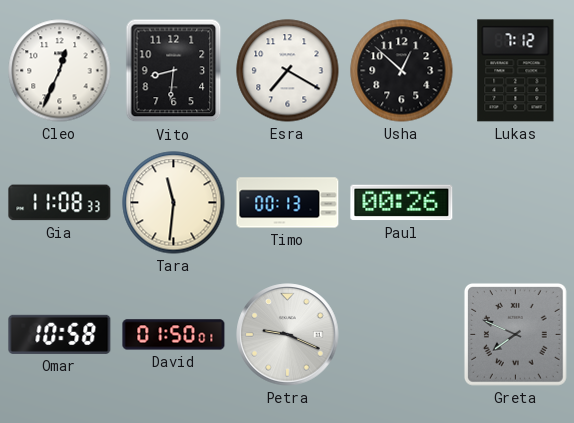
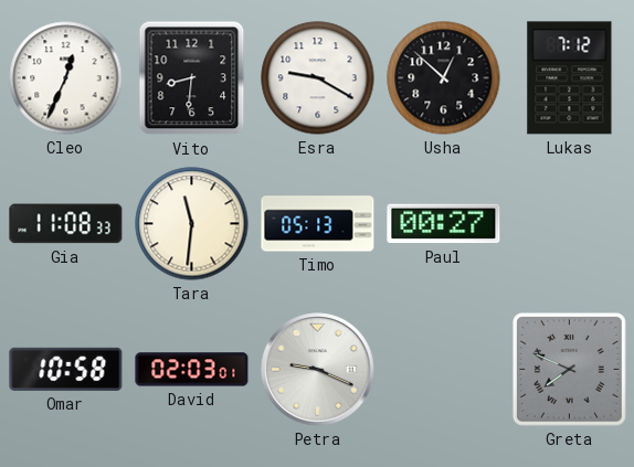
Esra: 7:20 -> 9:20 (318, 78)
Timo: 00:13 -> 05:13 (318, 224)
Paul: 00:26 -> 00:27 (444, 224)
David: 01:50 -> 02:03 (192, 370)
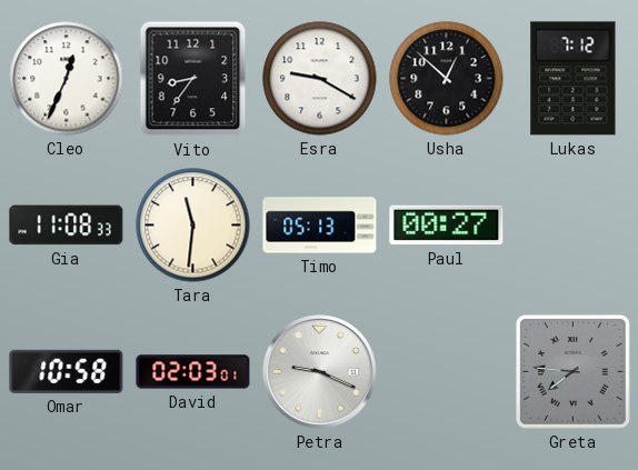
Vito: 8:31 -> 8:36 (193, 79)
Greta: 7:49 -> 7:46 (572, 371)
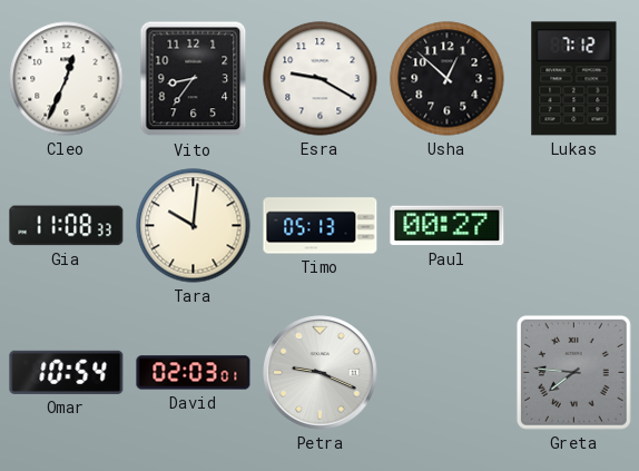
Tara: 11:31 -> 10:01 (194, 226)
Omar: 10:58 -> 10:54 (67, 372)
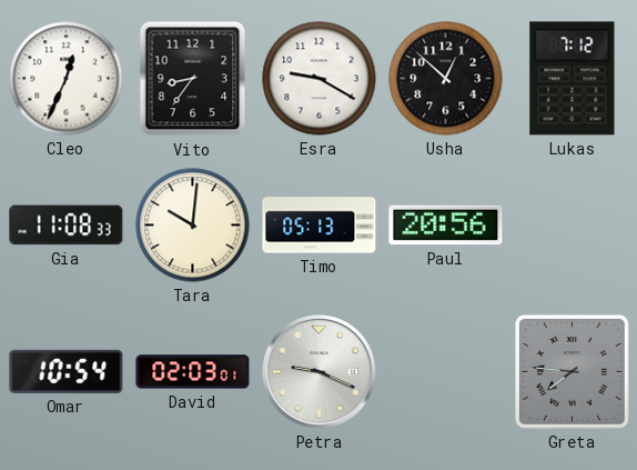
Paul: 00:27 -> 20:56 (446, 226)
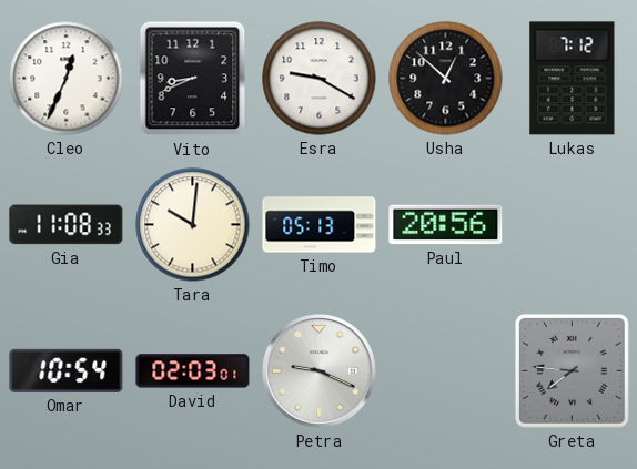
Vito: 8:36 -> 8:41 (193, 79)
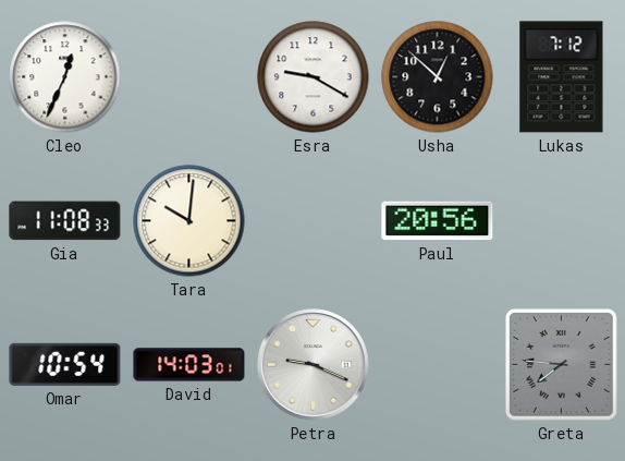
Vito: 8:41 -> none (193, 79)
Timo: 05:13 -> none (320, 225)
David: 02:03 -> 14:03 (189, 365)
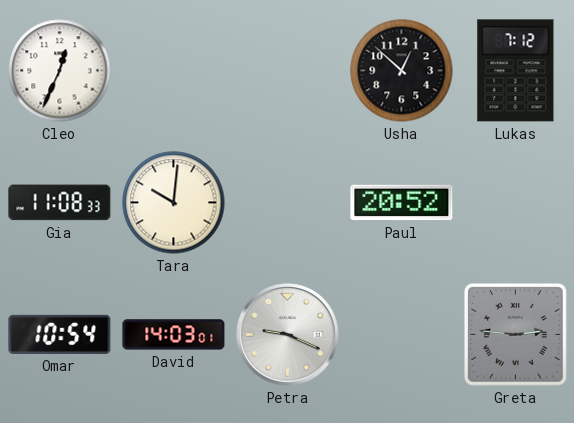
Esra: 9:20 -> none (314, 77)
Paul: 20:56 -> 20:52 (402, 203)
Greta: 7:46 -> 2:46 (515, 334)
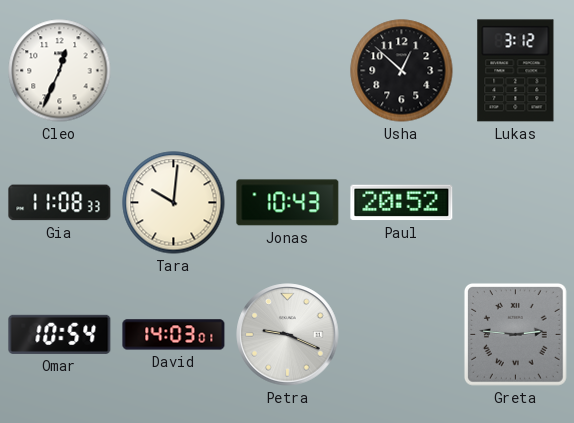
Lukas: 7:12 -> 3:12 (516, 71)
Jonas: none -> 10:43 (288, 203)
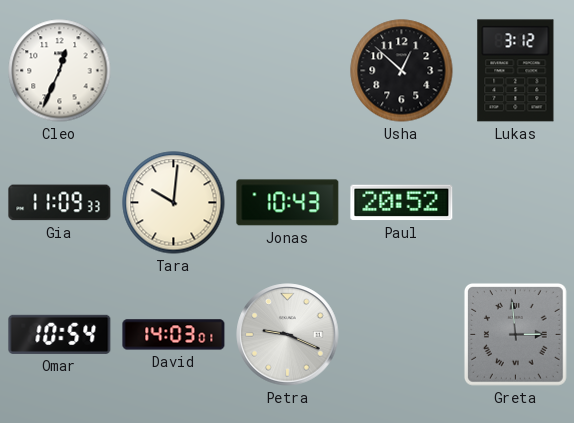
Gia: 11:08 -> 11:09 (60, 203)
Greta: 2:46 -> 2:59 (515, 334)
